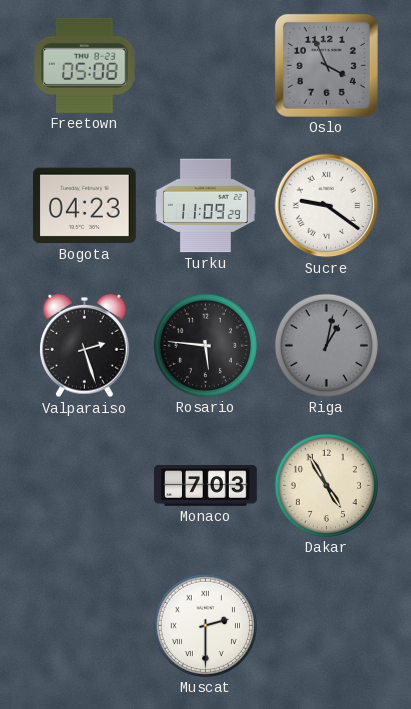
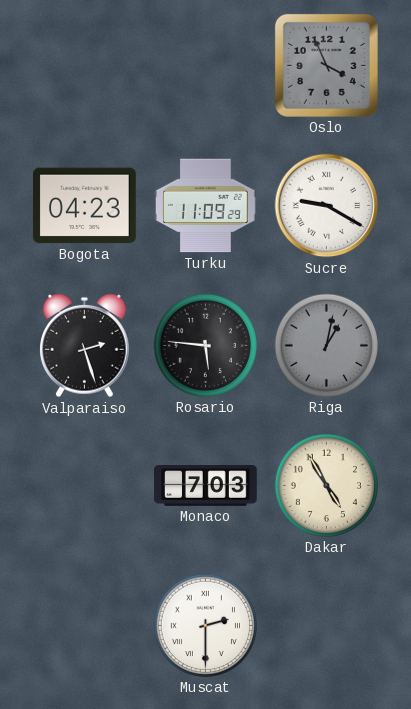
Freetown: 05:08 -> none (85, 65)
Sucre: 9:21 -> 9:20 (327, 206)
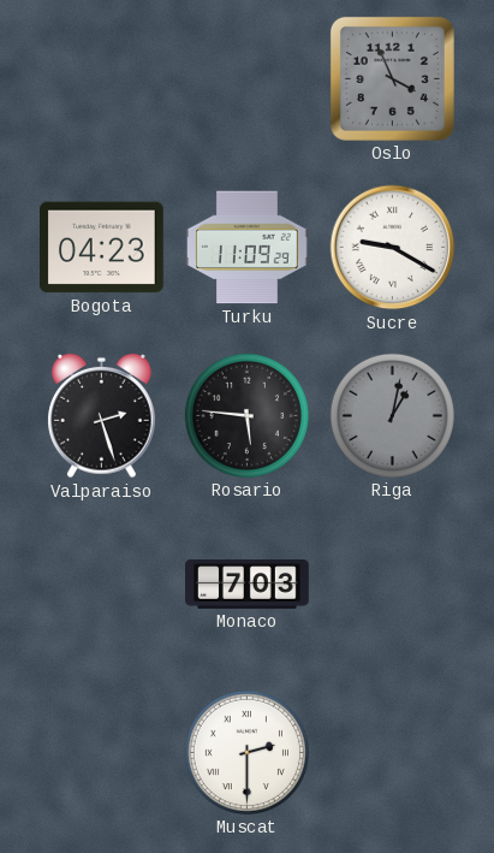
Dakar: 4:55 -> none (326, 485)
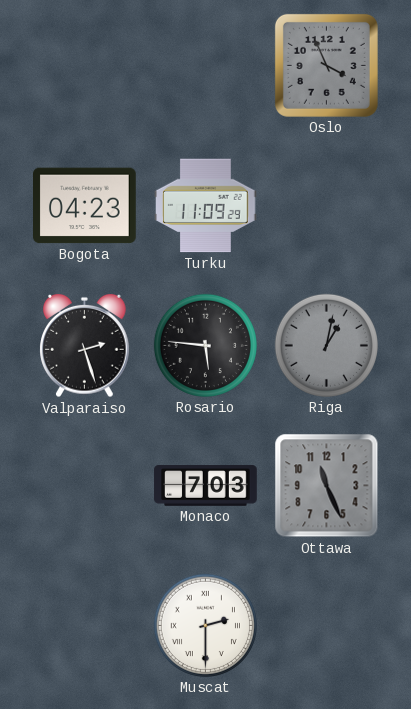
Sucre: 9:20 -> none (393, 248)
Ottawa: none -> 11:26 (327, 486)
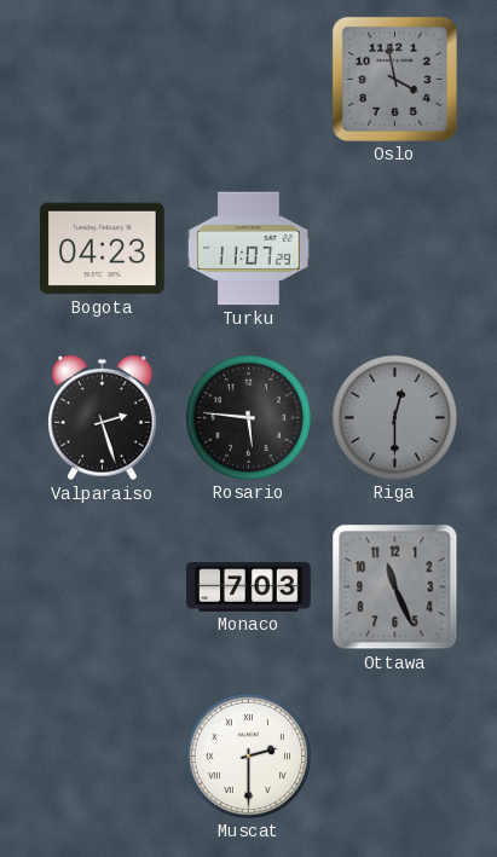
Oslo: 3:56 -> 3:58 (394, 79)
Turku: 11:09 -> 11:07 (249, 249)
Riga: 1:02 -> 12:30 (394, 417)
